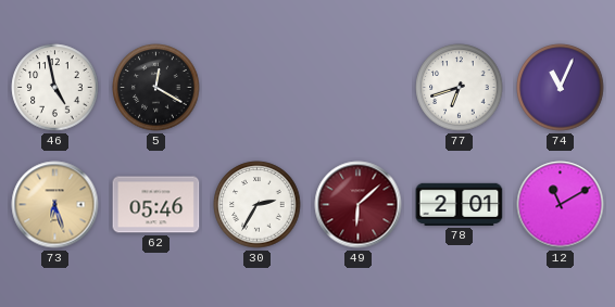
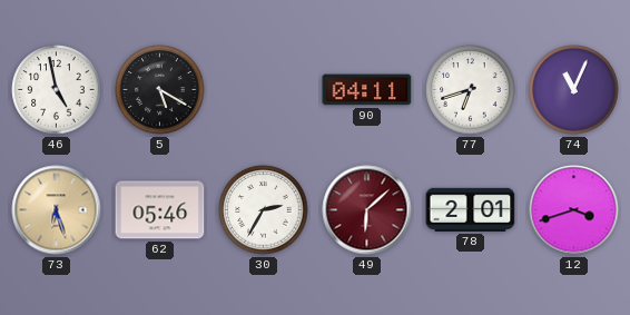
5: 12:20 -> 5:20 (160, 90)
90: none -> 04:11 (367, 90)
12: 11:10 -> 3:42 (574, 210)
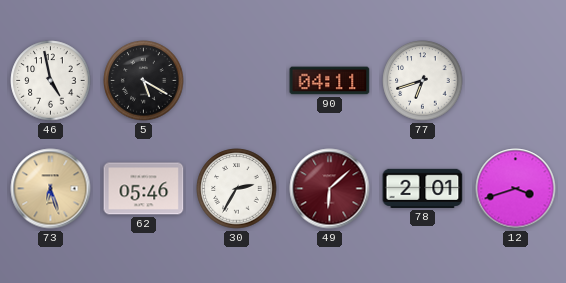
74: 11:04 -> none (574, 90)
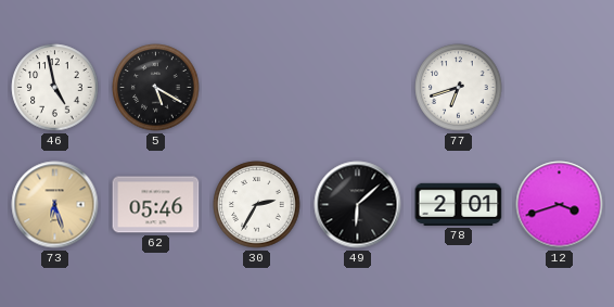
90: 04:11 -> none (330, 81)
49 dial: burgundy -> black (358, 205)
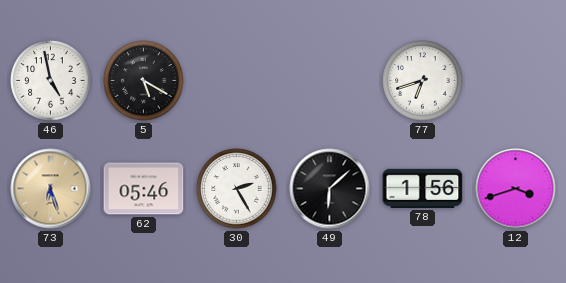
30: 2:35 -> 2:25 (237, 189)
78: 2:01 -> 1:56 (423, 188)
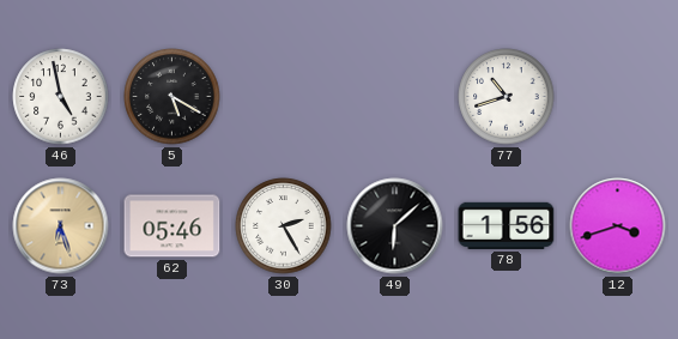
77: 6:42 -> 10:42 (507, 97)
